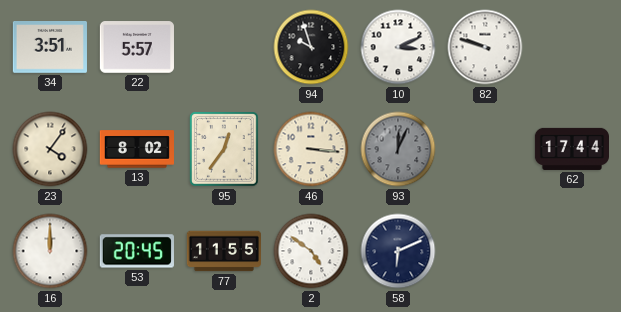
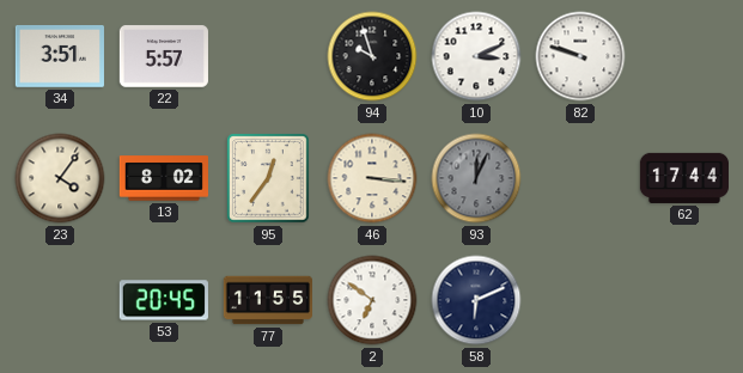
16: 12:00 -> none (50, 251)
2: 4:51 -> 6:51 (372, 300)
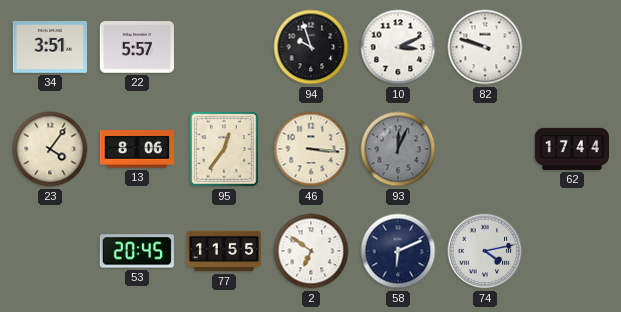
13: 8:02 -> 8:06 (136, 149)
74: none -> 4:13 (485, 251)
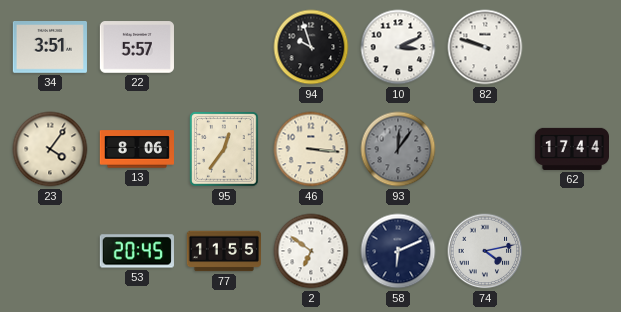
93: 12:04 -> 12:06 (398, 149)
